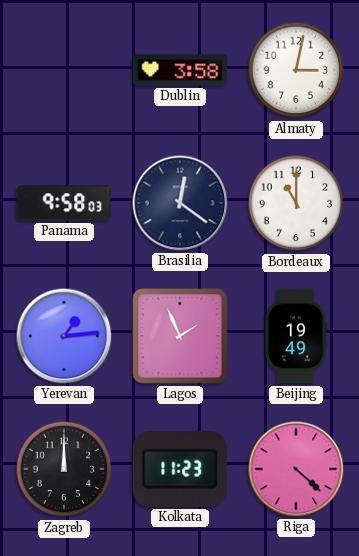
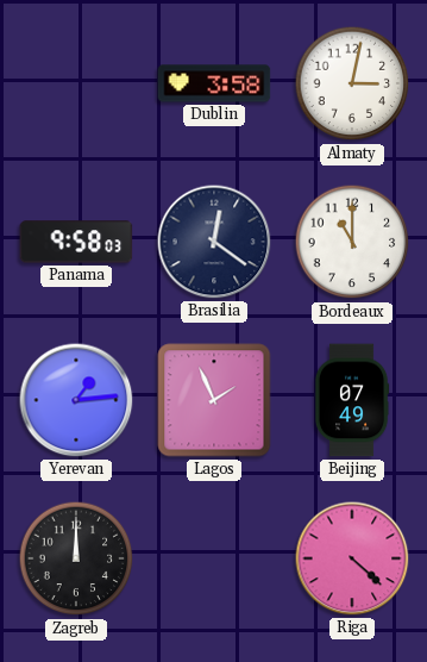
Beijing: 19:49 -> 07:49 (352, 400)
Kolkata: 11:23 -> none (180, 469)
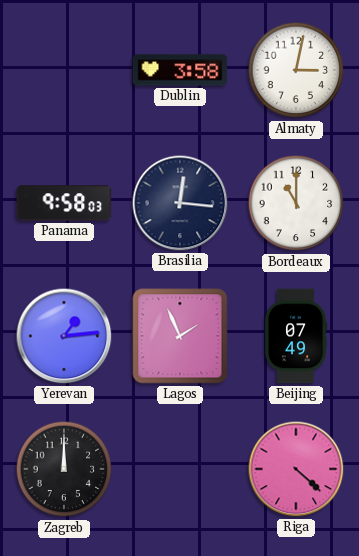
Brasilia: 12:21 -> 12:16 (180, 203)
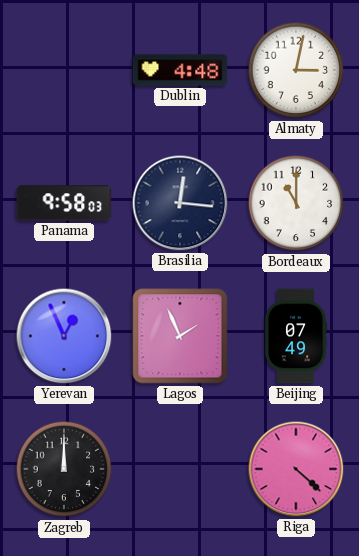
Dublin: 3:58 -> 4:48 (180, 70)
Yerevan: 1:14 -> 12:56 (64, 336)
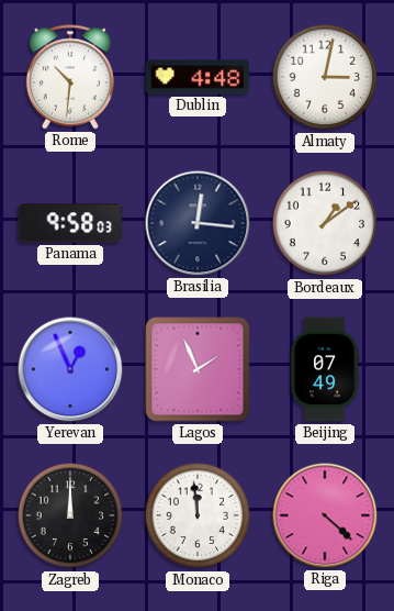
Rome: none -> 10:31 (69, 77)
Bordeaux: 11:00 -> 1:09 (325, 223)
Monaco: none -> 11:59 (198, 515)
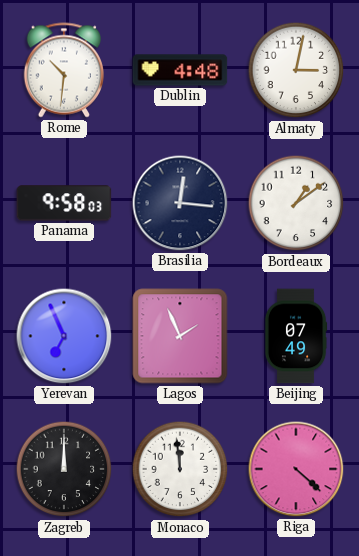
Yerevan: 12:56 -> 6:56 (64, 336)
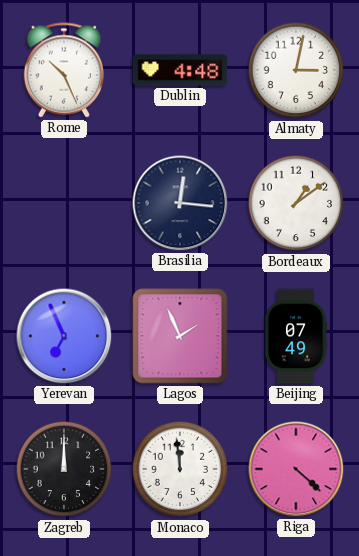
Rome: 10:31 -> 10:26 (63, 70)
Panama: 9:58 -> none (64, 203)
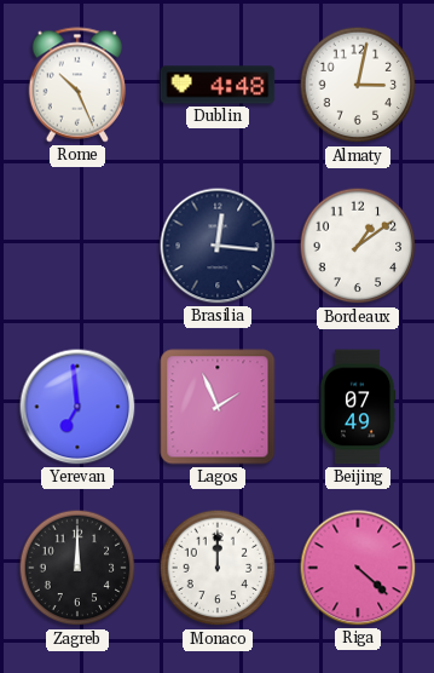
Yerevan: 6:56 -> 6:59 (77, 407)
Monaco: 11:59 -> 12:00 (218, 568)
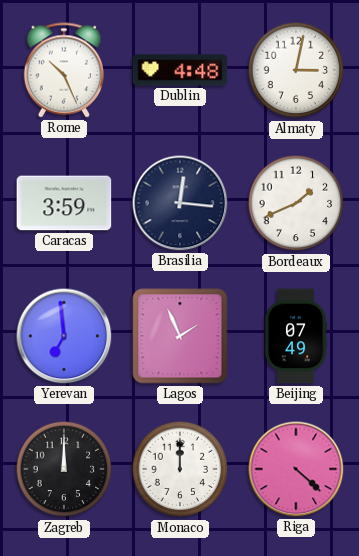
Caracas: none -> 3:59 (64, 203)
Bordeaux: 1:09 -> 1:41 (296, 203)
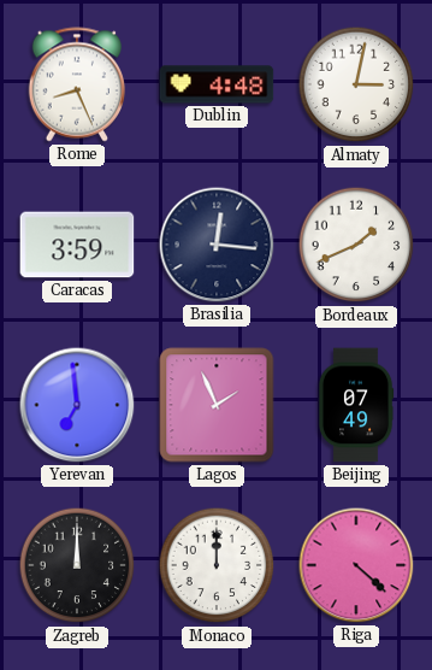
Rome: 10:26 -> 8:26 (76, 84)
